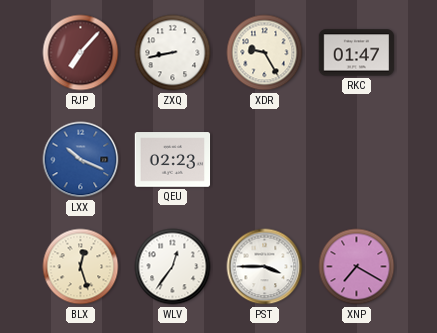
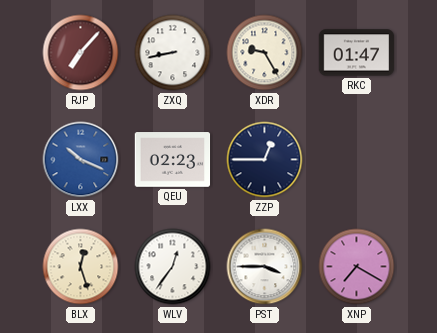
ZZP: none -> 12:45 (265, 160)
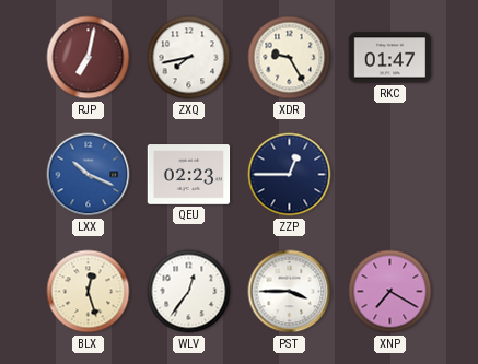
RJP: 7:07 -> 7:02 (89, 58)
ZXQ: 8:43 -> 7:43 (189, 58)
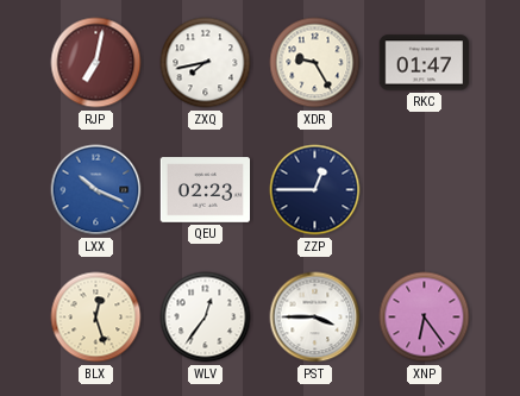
XNP: 7:20 -> 6:24 (425, 318)
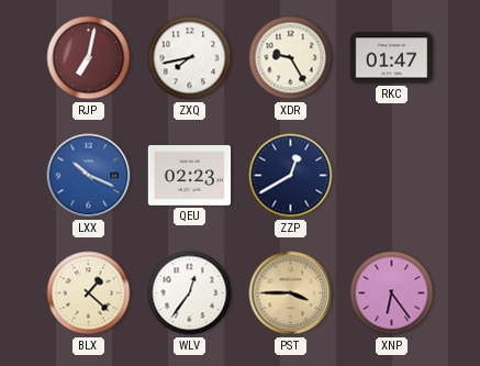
ZZP: 12:45 -> 12:40 (291, 176)
BLX: 12:27 -> 1:22 (89, 293)
PST dial: white -> champagne (291, 293)
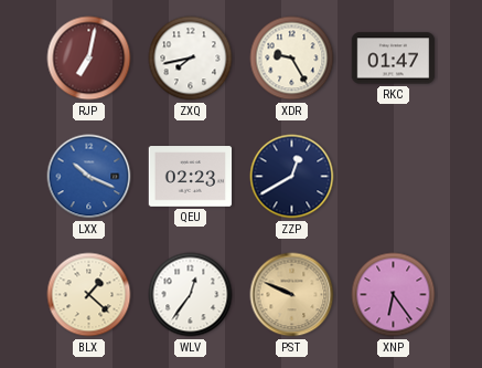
PST: 3:45 -> 9:49 (292, 295)
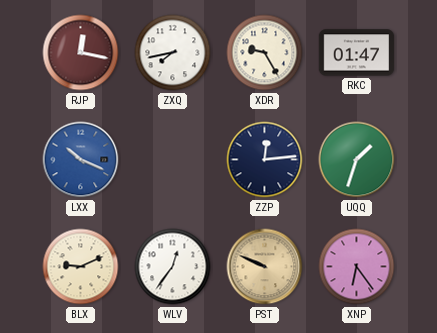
RJP: 7:02 -> 12:17 (81, 53)
QEU: 02:23 -> none (191, 177)
ZZP: 12:40 -> 12:14 (265, 160)
UQQ: none -> 1:33 (357, 160)
BLX: 1:22 -> 9:11 (81, 267)
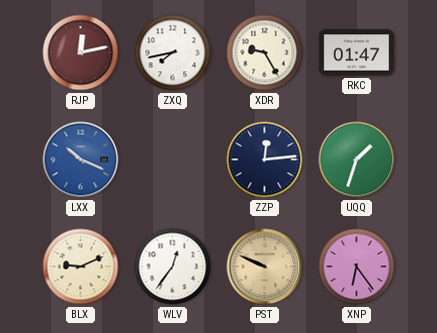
RJP: 12:17 -> 12:13 (81, 53)
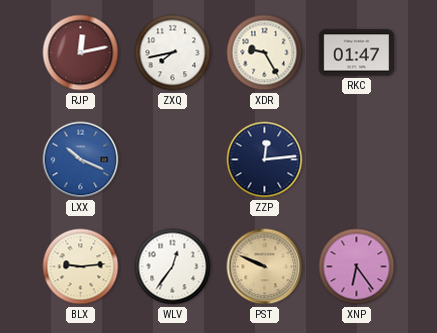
UQQ: 1:33 -> none (357, 160)
BLX: 9:11 -> 9:14 (81, 267)
